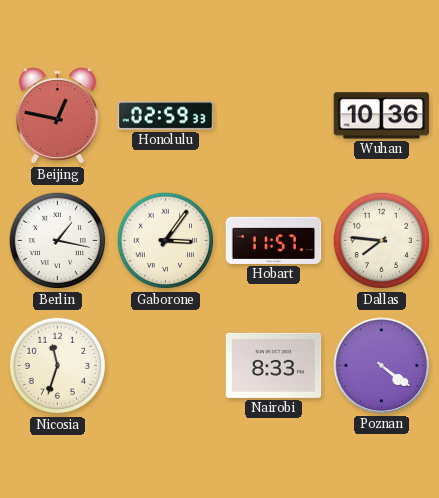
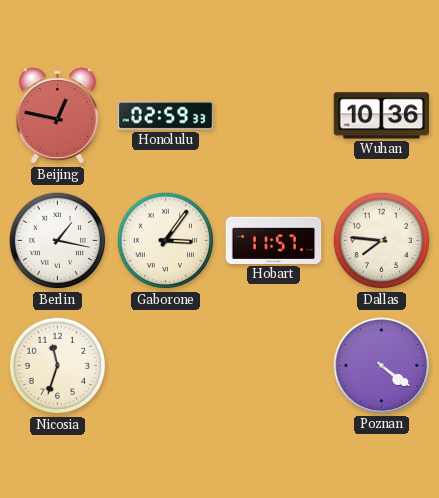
Nairobi: 8:33 -> none (274, 365)
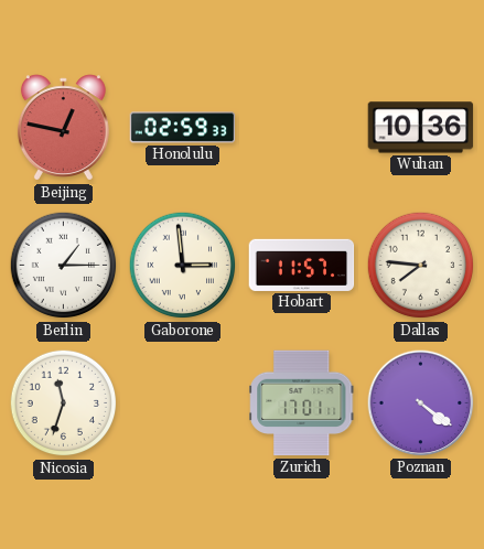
Berlin: 1:17 -> 1:15 (64, 266)
Gaborone: 3:06 -> 2:59 (183, 266)
Zurich: none -> 17:01 (302, 403)
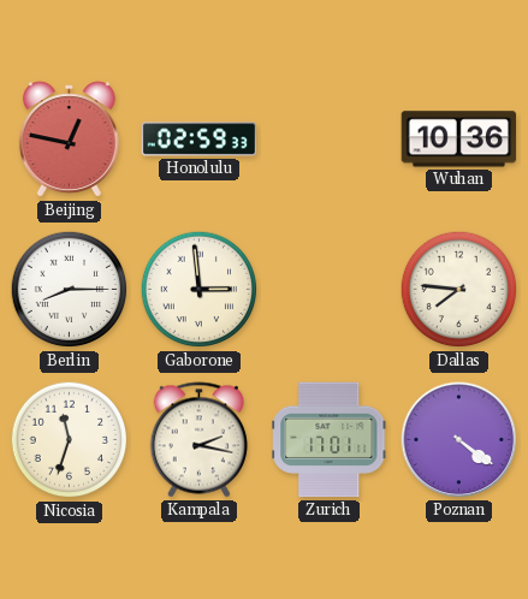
Berlin: 1:15 -> 8:15 (70, 290)
Hobart: 11:57 -> none (302, 265)
Kampala: none -> 2:17 (200, 440)
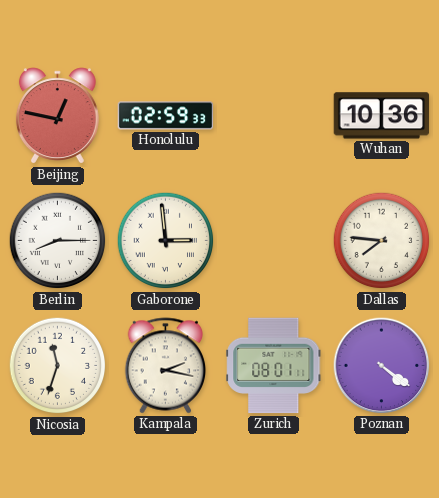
Zurich: 17:01 -> 08:01 (274, 366)
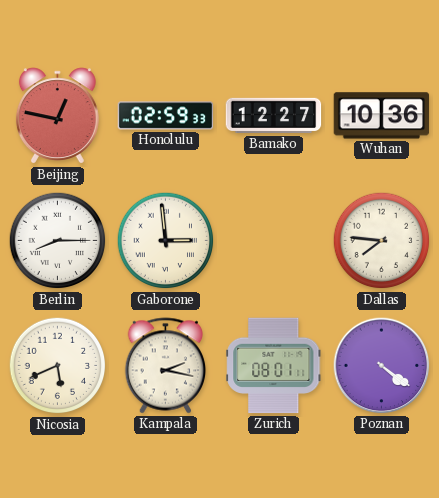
Bamako: none -> 12:27 (274, 116)
Nicosia: 11:33 -> 5:41 (58, 366)
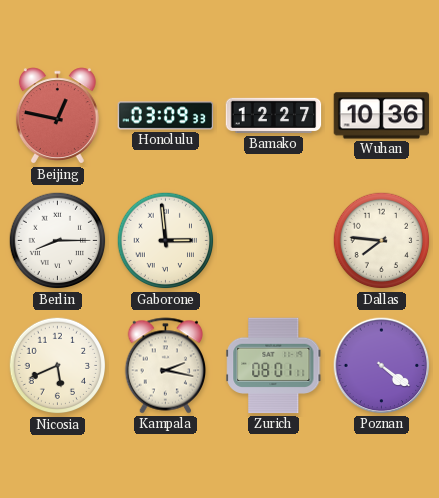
Honolulu: 02:59 -> 03:09 (166, 116)
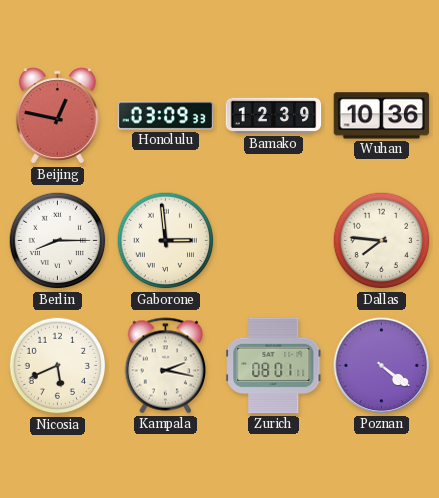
Bamako: 12:27 -> 12:39 (274, 116)
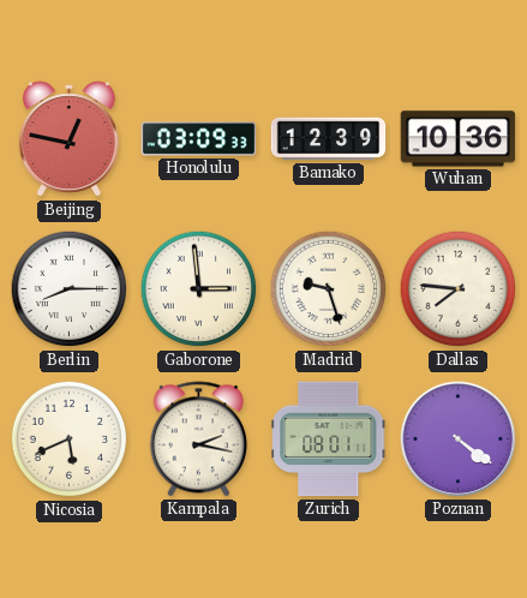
Madrid: none -> 9:27 (329, 289)
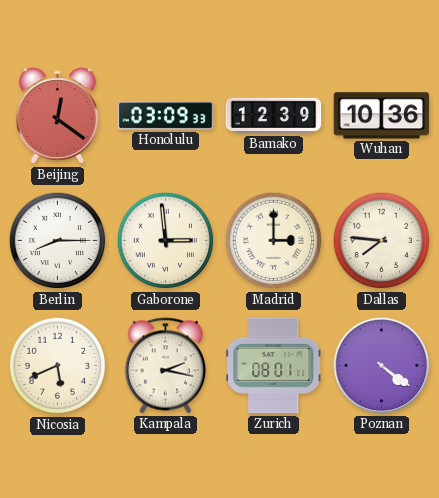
Beijing: 12:47 -> 12:21 (57, 116)
Madrid: 9:27 -> 3:00 (274, 241)
